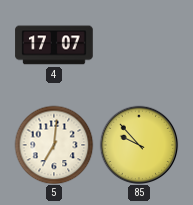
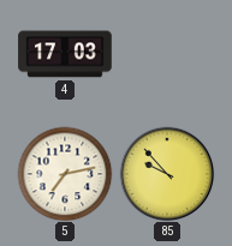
4: 17:07 -> 17:03 (65, 54)
5: 7:01 -> 7:13 (65, 174)
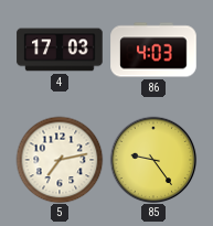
86: none -> 4:03 (153, 50)
85: 9:53 -> 9:24 (153, 160)
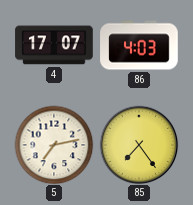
4: 17:03 -> 17:07 (54, 45)
85: 9:24 -> 7:24 (139, 145)
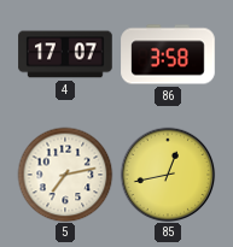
86: 4:03 -> 3:58 (168, 54)
85: 7:24 -> 12:43 (168, 175)
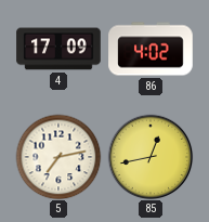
4: 17:07 -> 17:09 (58, 49)
86: 3:58 -> 4:02 (151, 49)
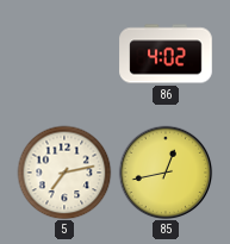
4: 17:09 -> none (58, 49)
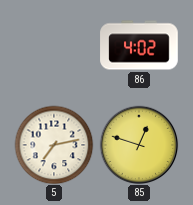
85: 12:43 -> 12:48 (139, 145)
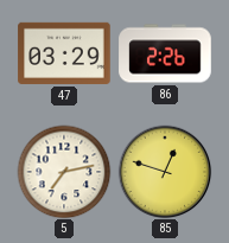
47: none -> 03:29 (64, 53)
86: 4:02 -> 2:26 (165, 53)
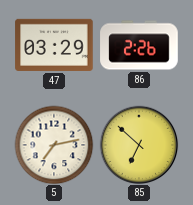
85: 12:48 -> 6:52 (139, 145)
